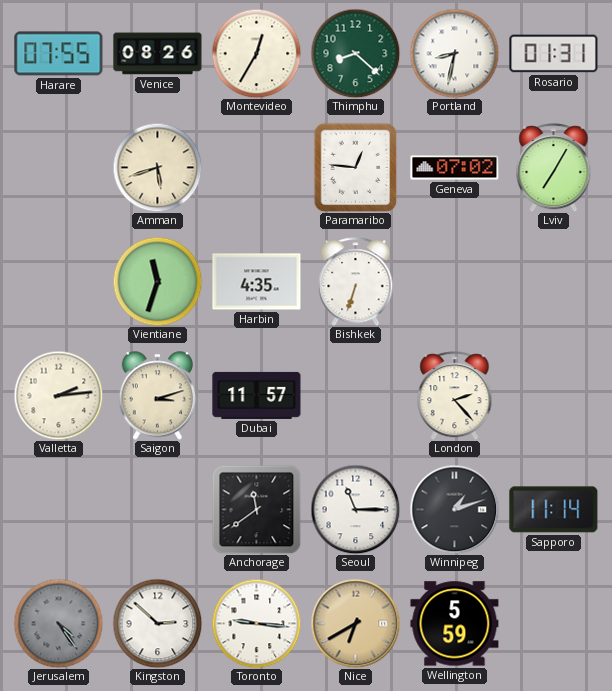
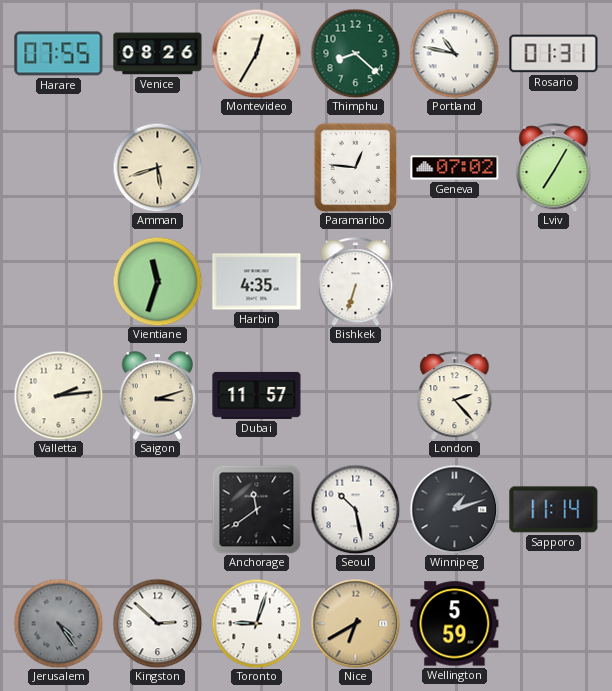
Portland: 8:32 -> 10:47 (454, 53)
Seoul: 11:15 -> 10:28 (355, 509)
Toronto: 9:16 -> 9:03 (256, 623)
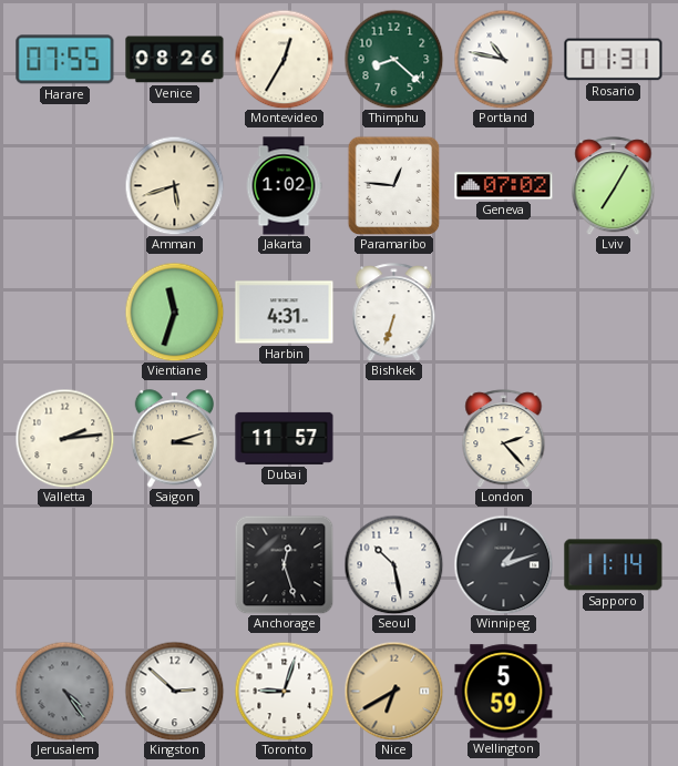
Jakarta: none -> 1:02 (284, 186)
Harbin: 4:35 -> 4:31 (285, 313)
Anchorage: 11:39 -> 12:27 (284, 564)
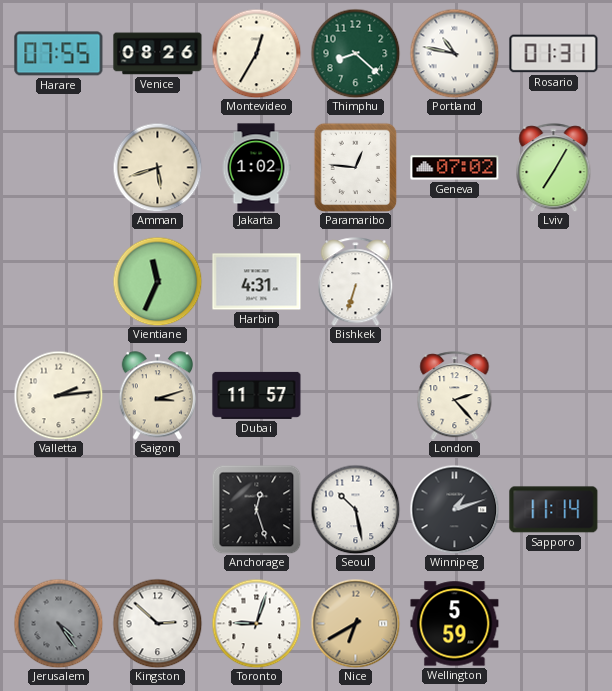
Vientiane: 11:33 -> 11:34 (157, 281)
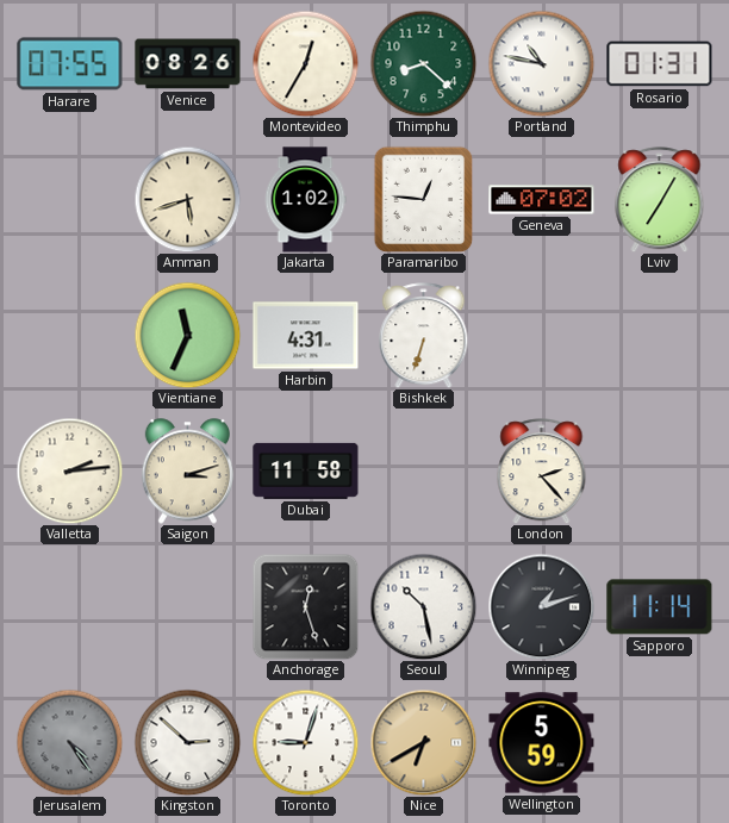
Dubai: 11:57 -> 11:58 (306, 470)
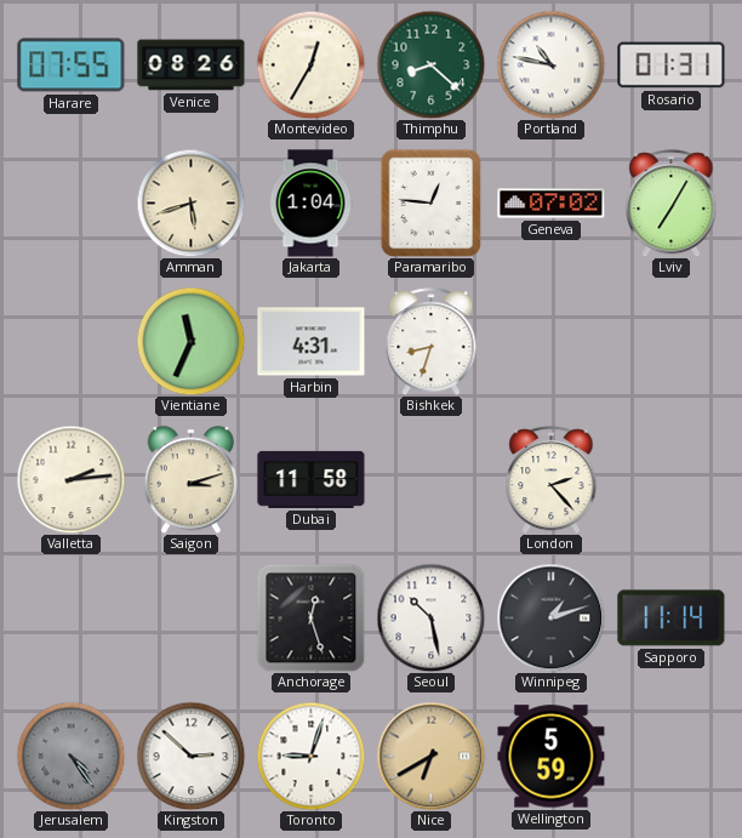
Jakarta: 1:02 -> 1:04 (310, 204)
Bishkek: 6:33 -> 8:33 (432, 342)
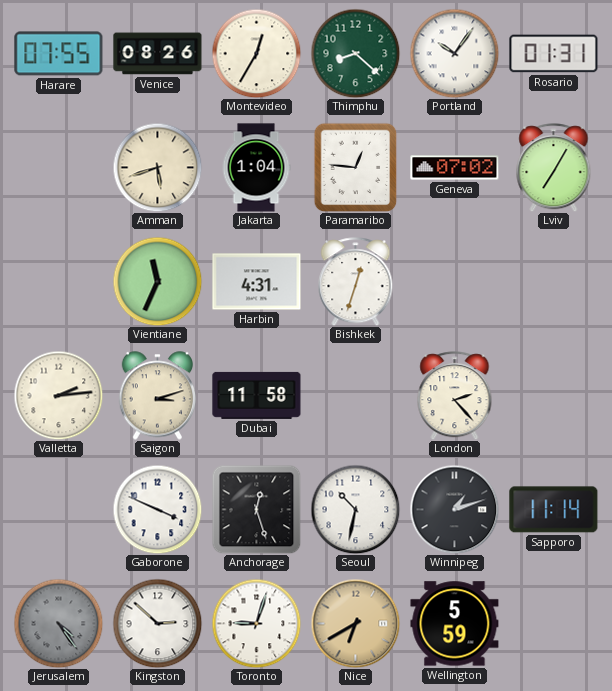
Portland: 10:47 -> 10:06 (454, 53)
Bishkek: 8:33 -> 12:33 (356, 282)
Gaborone: none -> 3:49 (157, 509)
Seoul: 10:28 -> 10:32 (355, 509)
